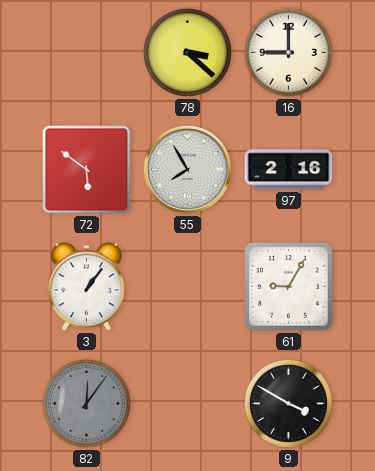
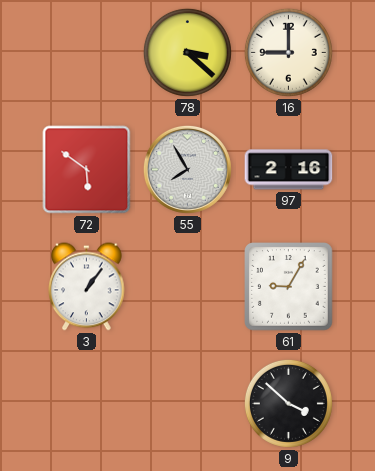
82: 12:06 -> none (86, 403)
9: 3:50 -> 3:52 (288, 403)
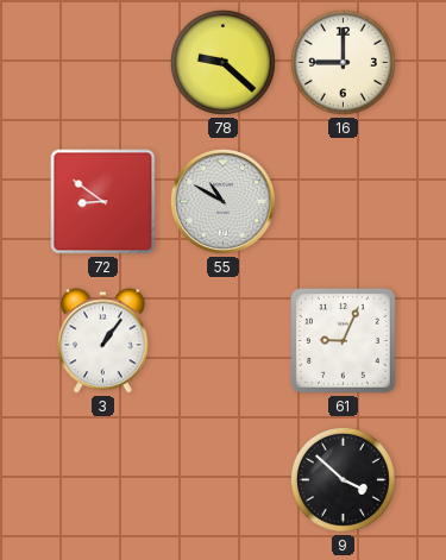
78: 3:22 -> 9:22 (222, 62)
72: 5:51 -> 8:51 (103, 202)
55: 7:55 -> 10:50 (222, 201)
97: 2:16 -> none (289, 170)
61: 9:05 -> 9:04 (344, 341)
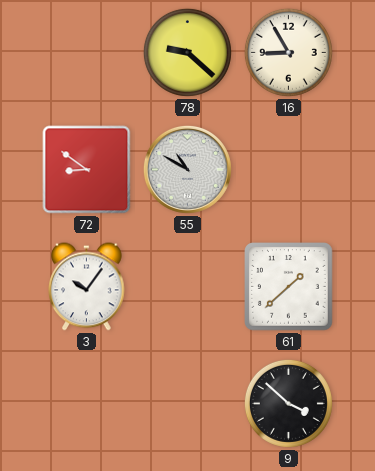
16: 9:00 -> 8:55 (288, 52)
3: 1:06 -> 10:06 (87, 287)
61: 9:04 -> 1:38 (289, 287)
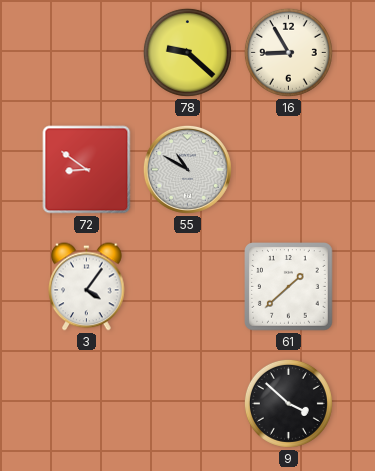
3: 10:06 -> 4:06 (87, 287)
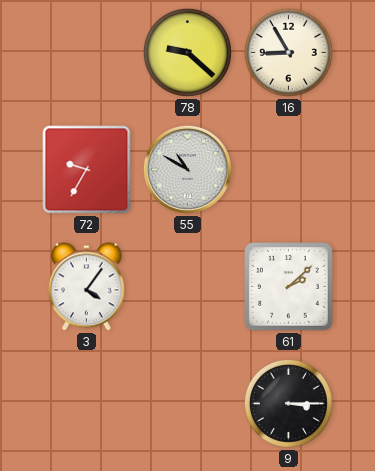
72: 8:51 -> 9:35 (87, 170)
61: 1:38 -> 2:08 (289, 287)
9: 3:52 -> 3:15 (288, 403)
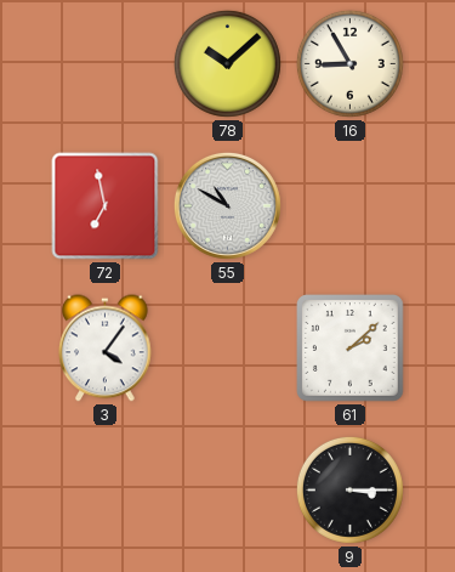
78: 9:22 -> 10:08 (227, 63)
72: 9:35 -> 6:58 (106, 206)
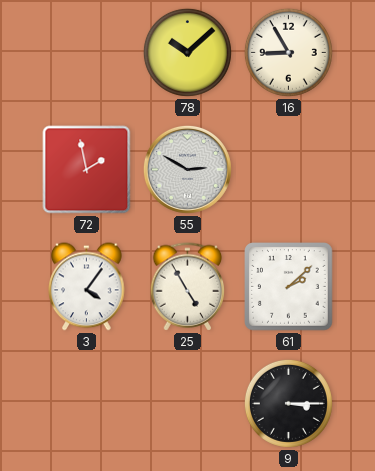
72: 6:58 -> 1:58 (87, 170)
55: 10:50 -> 2:50 (187, 169)
25: none -> 4:55 (188, 287)
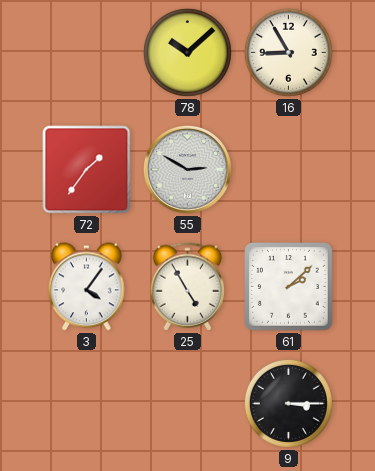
72: 1:58 -> 1:36 (87, 170)
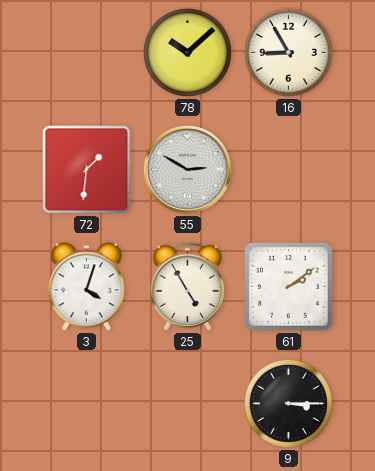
72: 1:36 -> 1:31 (87, 170)
3: 4:06 -> 4:03 (87, 287)
61: 2:08 -> 2:09 (289, 287)
